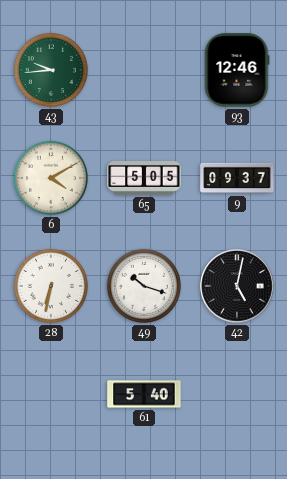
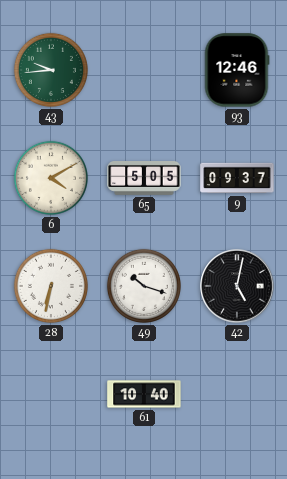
61: 5:40 -> 10:40 (144, 394)
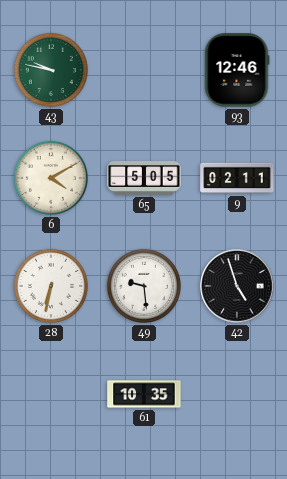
43: 9:44 -> 9:47 (51, 70)
9: 09:37 -> 02:11 (237, 178)
49: 10:18 -> 9:29 (144, 286)
42: 5:02 -> 4:57 (237, 286)
61: 10:40 -> 10:35 (144, 394)
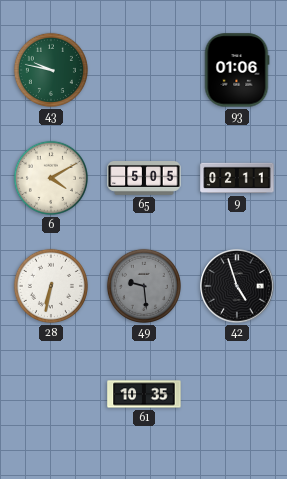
93: 12:46 -> 01:06 (237, 70)
49 dial: white -> grey (144, 286)
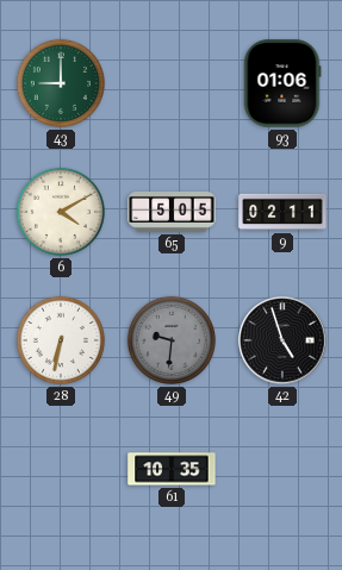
43: 9:47 -> 9:00 (61, 83)
49: 9:29 -> 9:31 (172, 340)
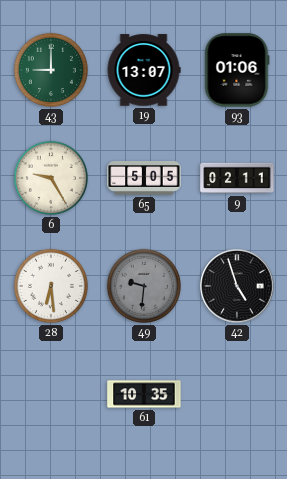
19: none -> 13:07 (144, 70)
6: 4:10 -> 9:25 (51, 178)
28: 6:32 -> 6:29 (51, 286)
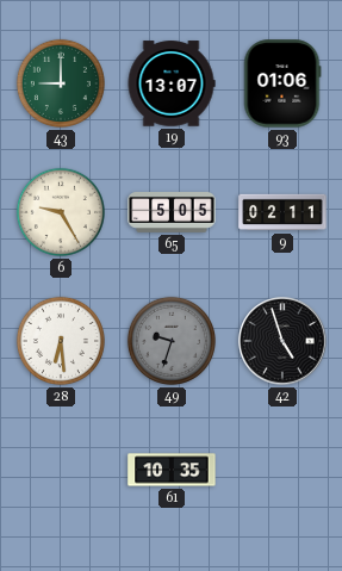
49: 9:31 -> 9:33 (172, 341)
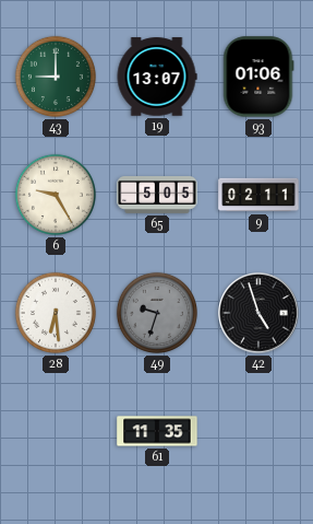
61: 10:35 -> 11:35 (157, 431)
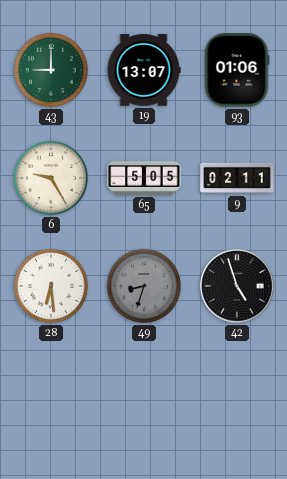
49: 9:33 -> 8:33 (144, 286)
61: 11:35 -> none (157, 431)
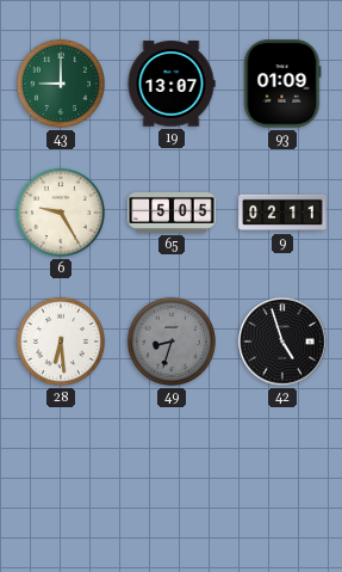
93: 01:06 -> 01:09 (282, 84)
